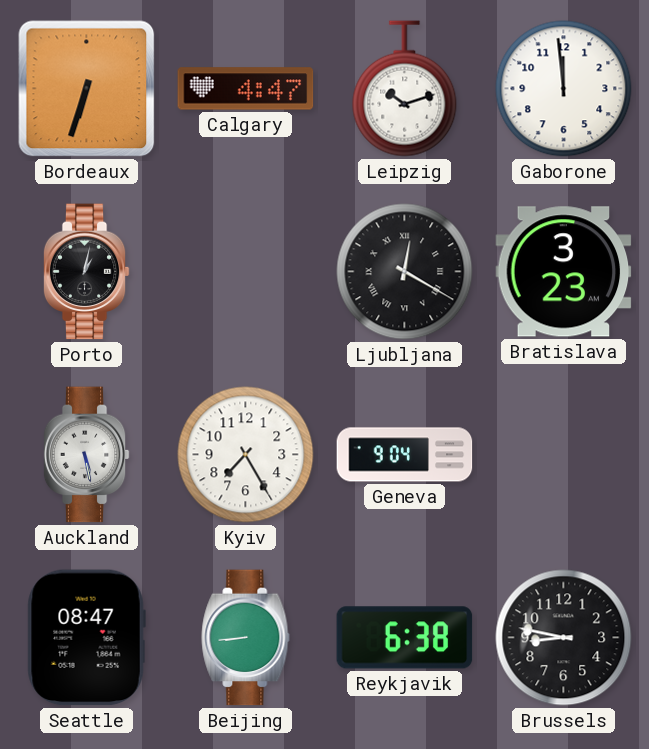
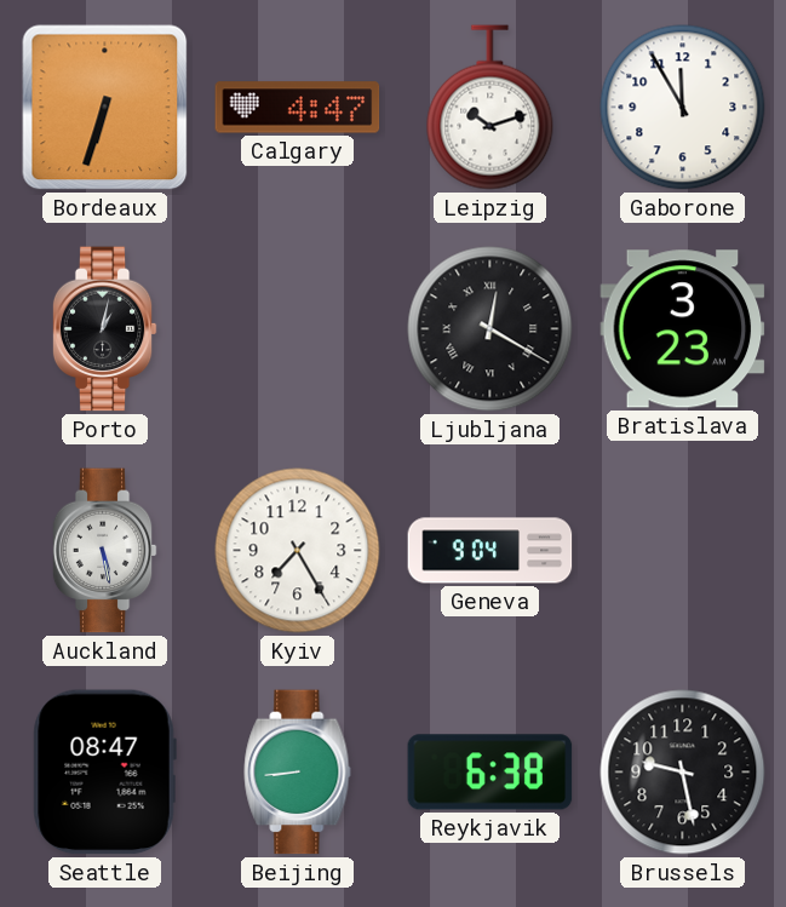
Gaborone: 11:59 -> 11:55 (683, 108)
Brussels: 8:47 -> 9:28 (683, 773)
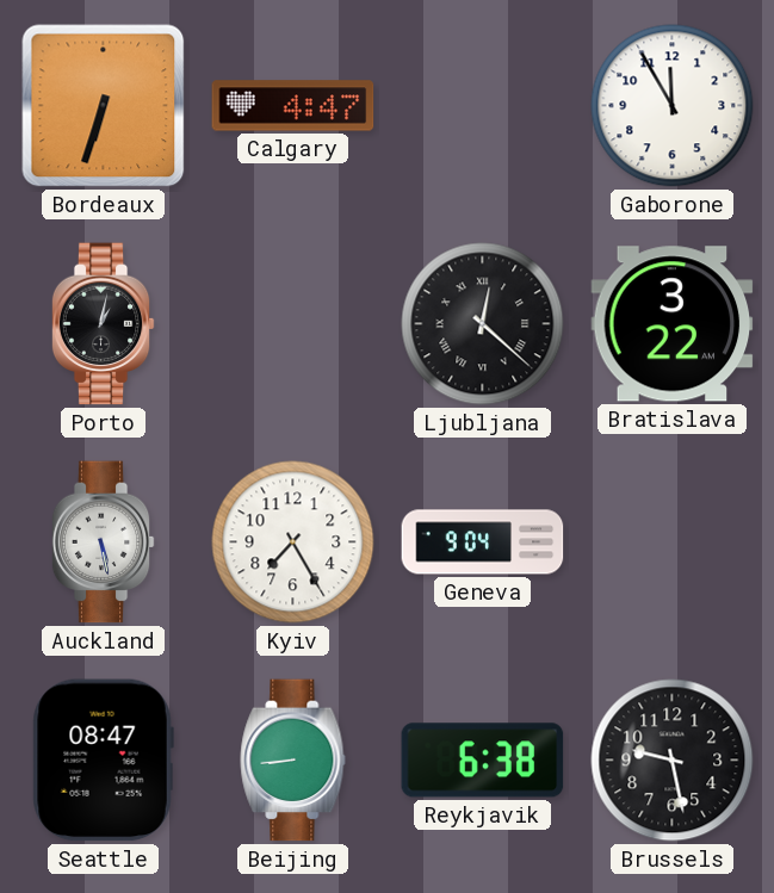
Leipzig: 10:12 -> none (490, 108)
Ljubljana: 12:20 -> 12:22 (483, 324)
Bratislava: 3:23 -> 3:22 (673, 324)
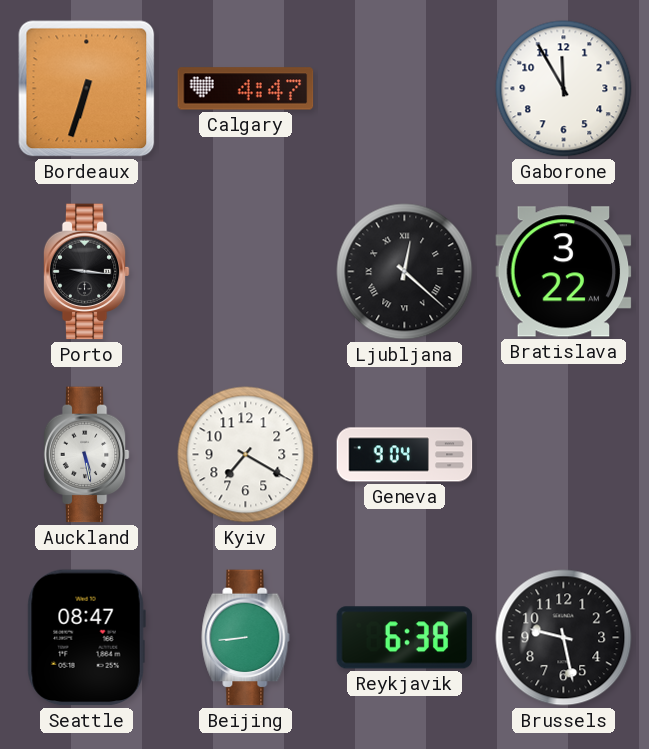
Porto: 1:02 -> 9:16 (86, 272)
Kyiv: 7:25 -> 7:20 (246, 455)
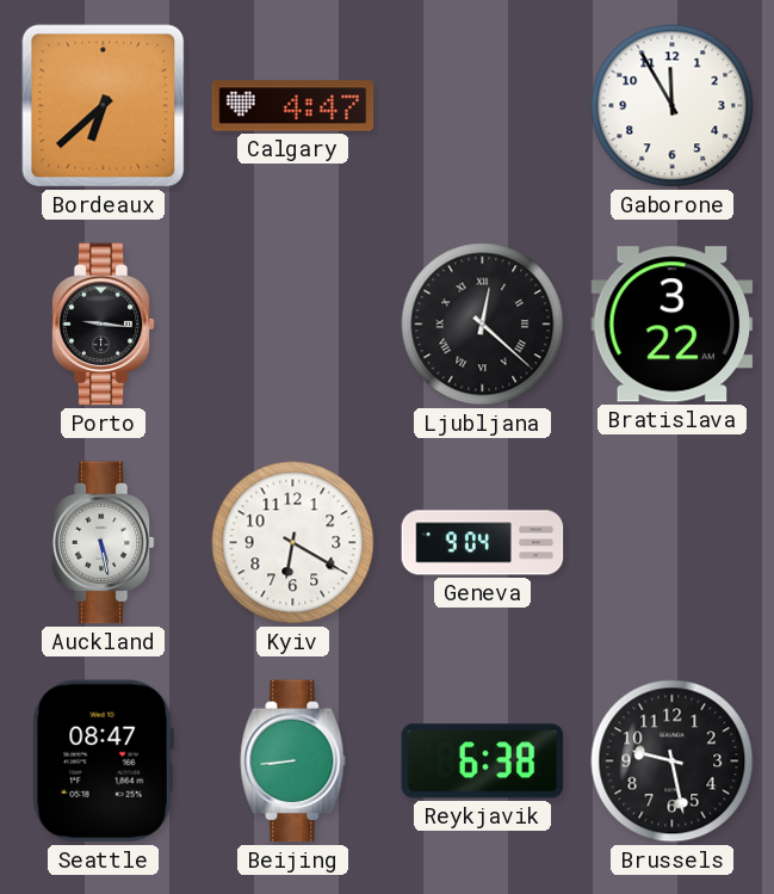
Bordeaux: 6:33 -> 6:38 (104, 106)
Kyiv: 7:20 -> 6:20 (293, 543)
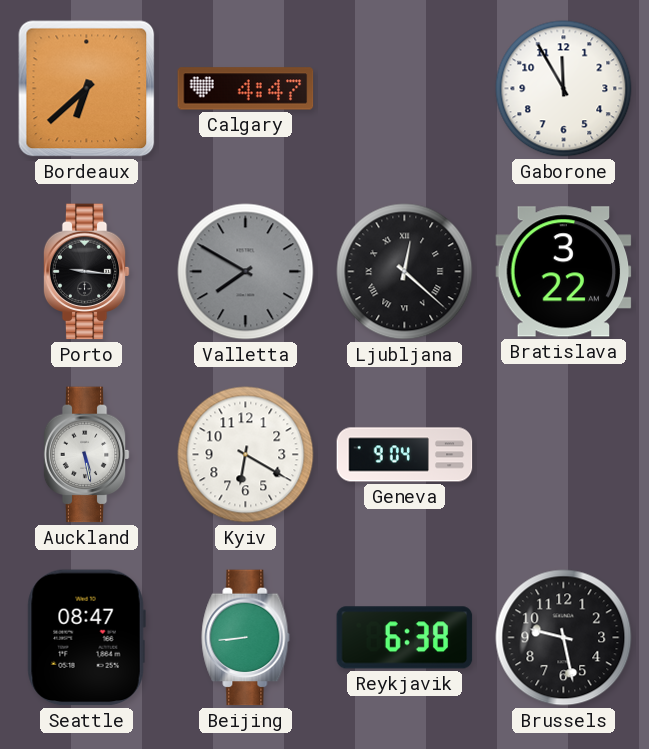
Valletta: none -> 7:50 (246, 272)
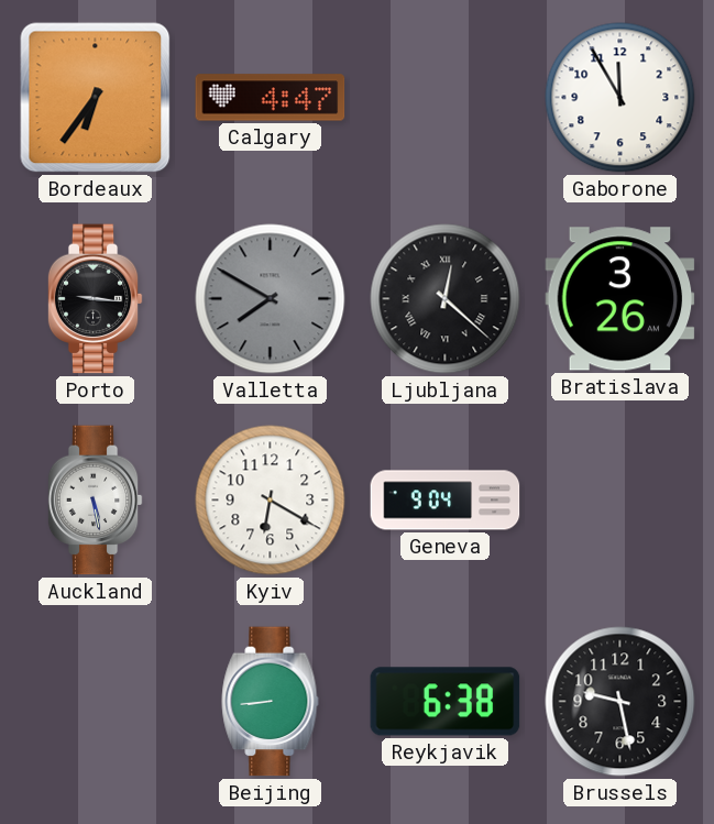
Bordeaux: 6:38 -> 6:36 (96, 98)
Bratislava: 3:22 -> 3:26 (620, 299)
Seattle: 08:47 -> none (86, 638)
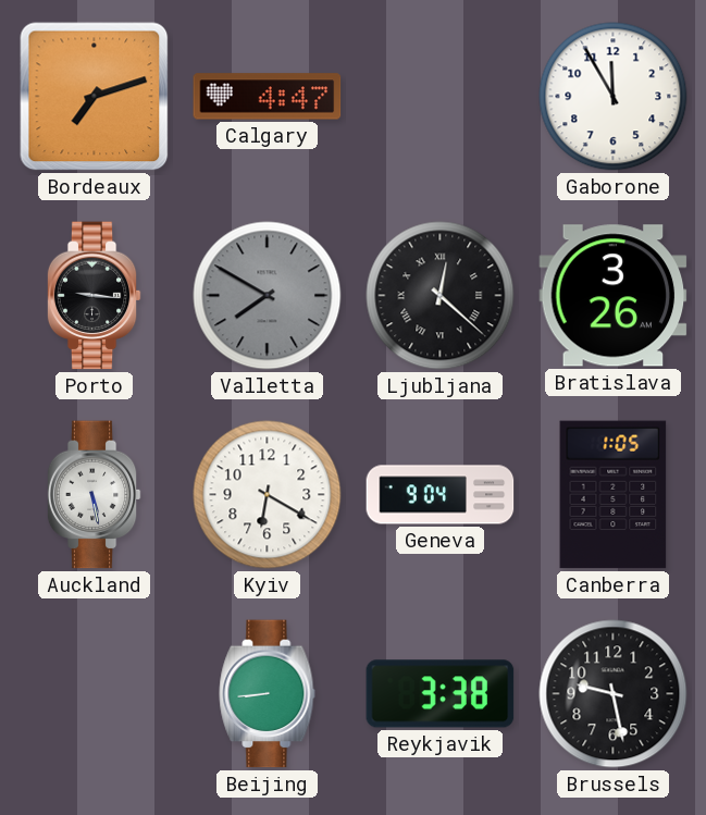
Bordeaux: 6:36 -> 7:12 (95, 97)
Canberra: none -> 1:05 (614, 495)
Reykjavik: 6:38 -> 3:38 (441, 694)
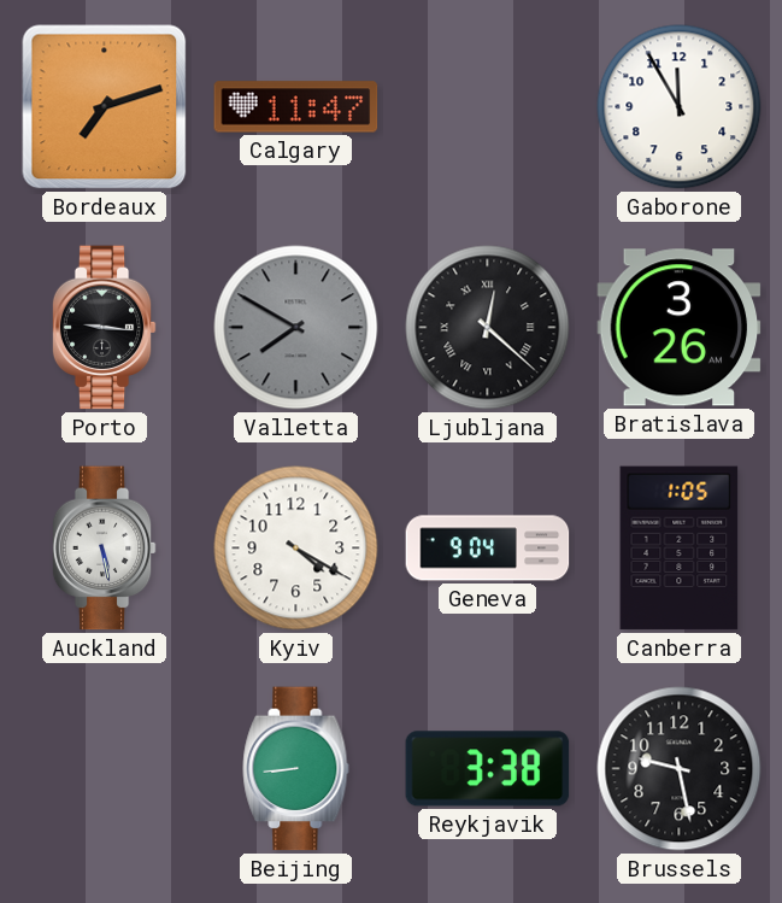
Calgary: 4:47 -> 11:47 (296, 107)
Kyiv: 6:20 -> 4:20 (296, 549)
